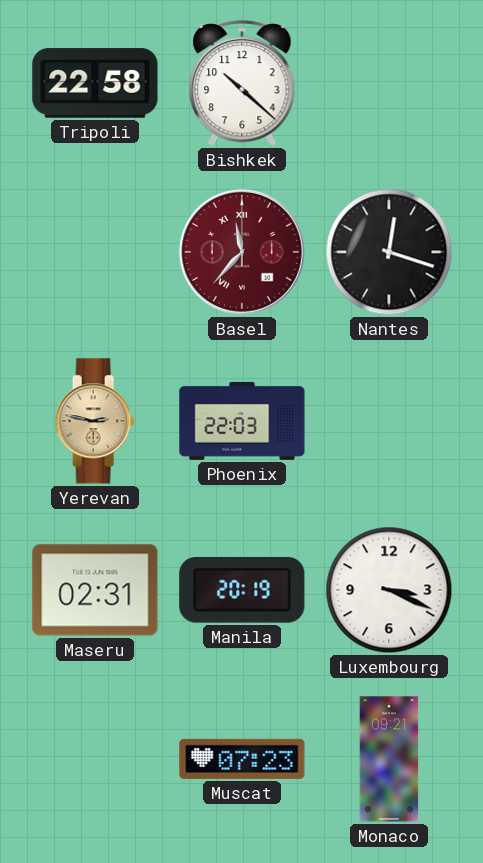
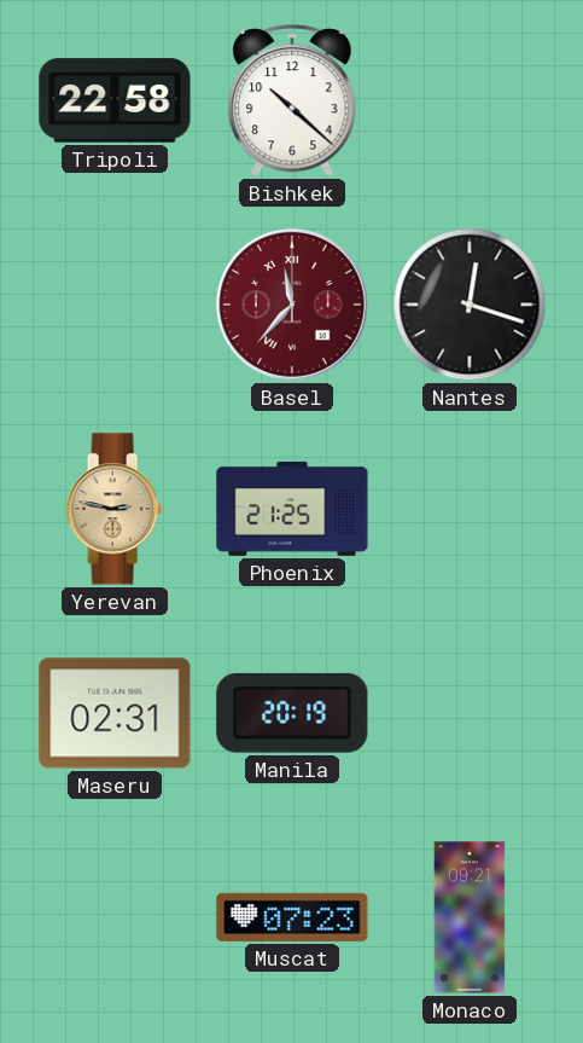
Phoenix: 22:03 -> 21:25 (292, 509)
Luxembourg: 3:19 -> none (389, 590)
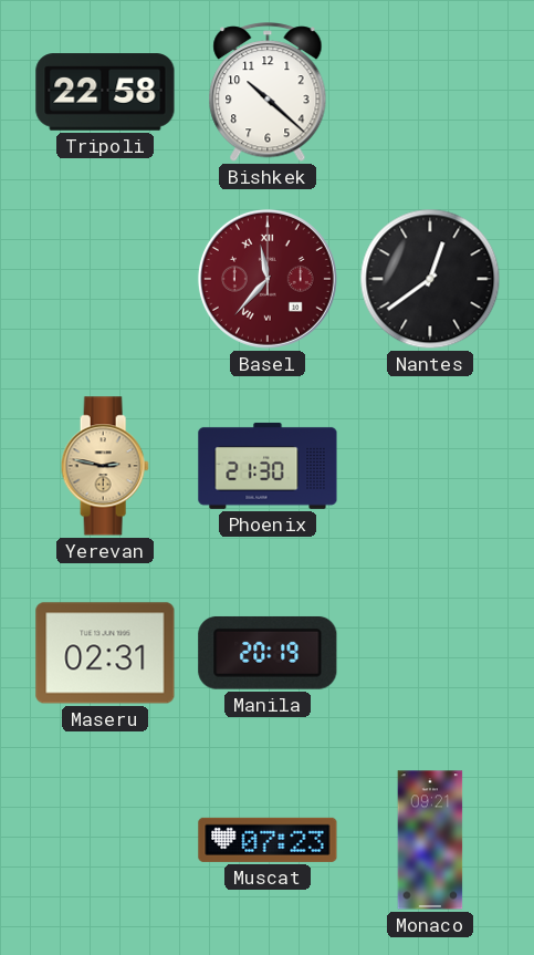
Nantes: 12:18 -> 12:39 (430, 279)
Phoenix: 21:25 -> 21:30 (268, 466)
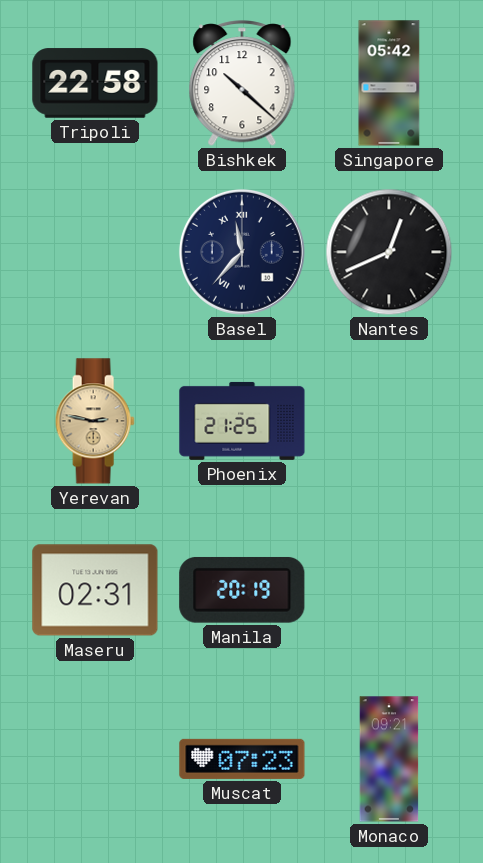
Singapore: none -> 05:42 (389, 83)
Basel dial: burgundy -> navy (242, 252)
Nantes: 12:39 -> 12:41 (389, 252)
Phoenix: 21:30 -> 21:25 (242, 421)
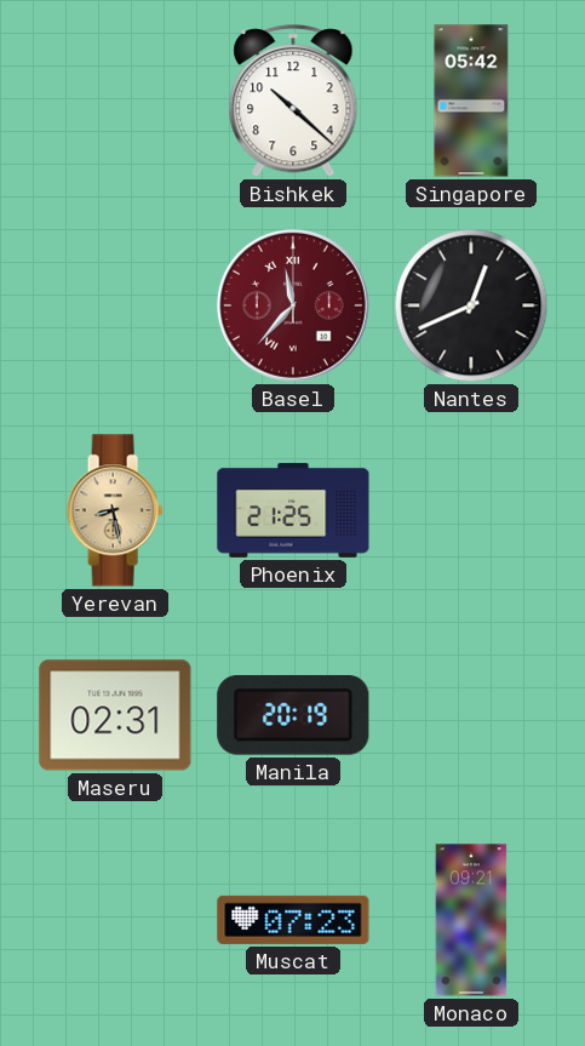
Tripoli: 22:58 -> none (95, 83)
Basel dial: navy -> burgundy (293, 305)
Yerevan: 2:47 -> 8:28 (115, 510)
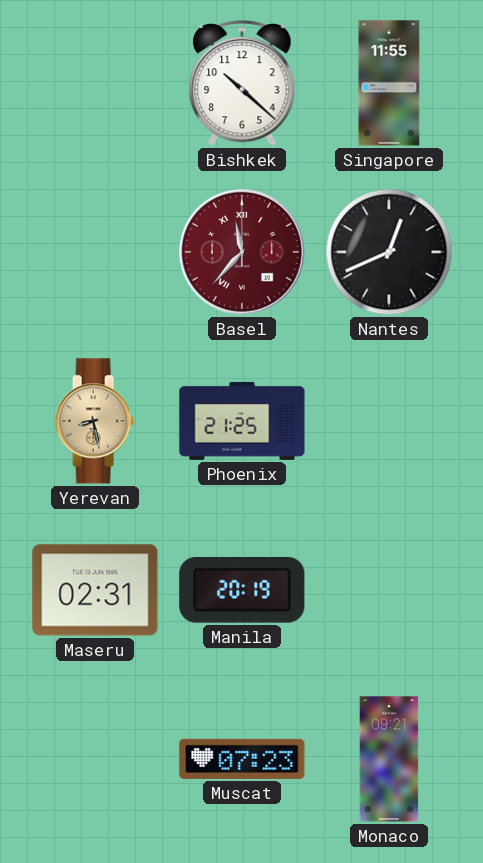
Singapore: 05:42 -> 11:55 (389, 83)
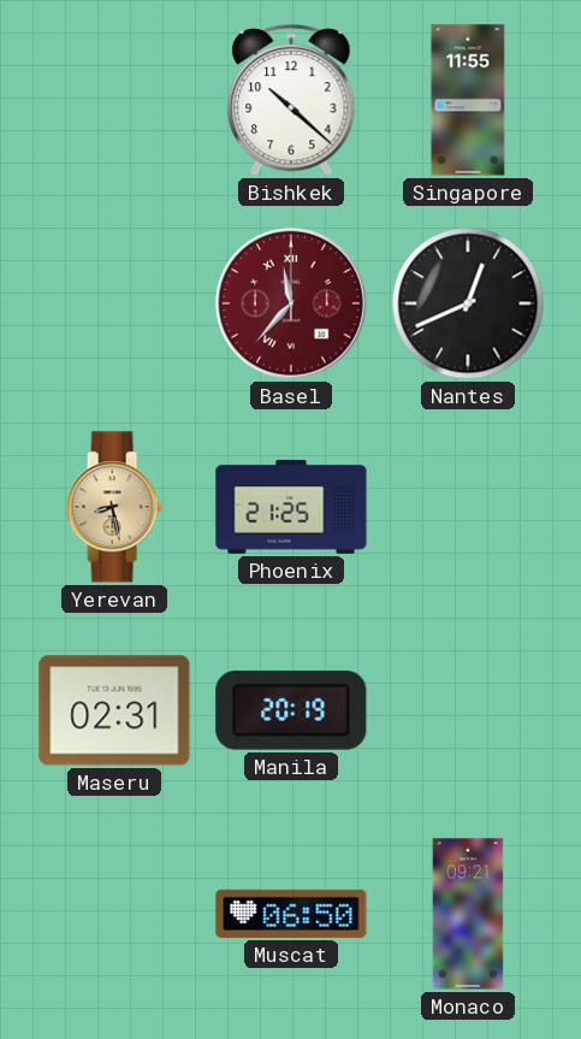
Muscat: 07:23 -> 06:50 (291, 914)
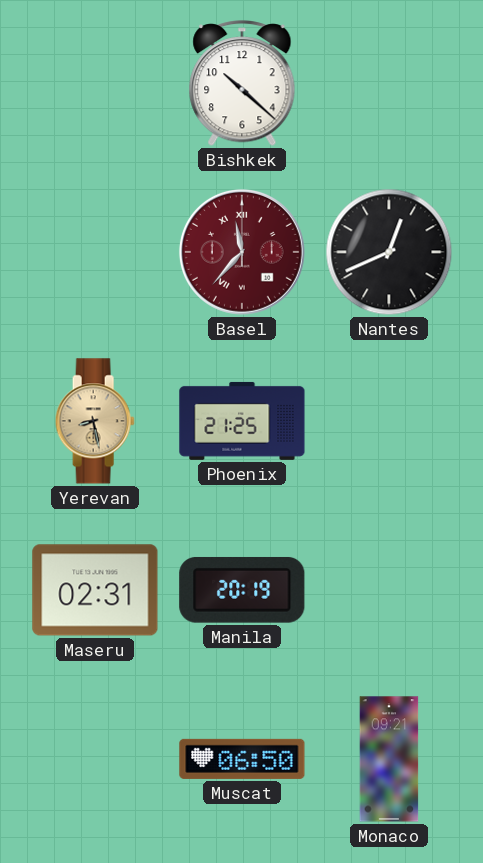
Singapore: 11:55 -> none (468, 100)
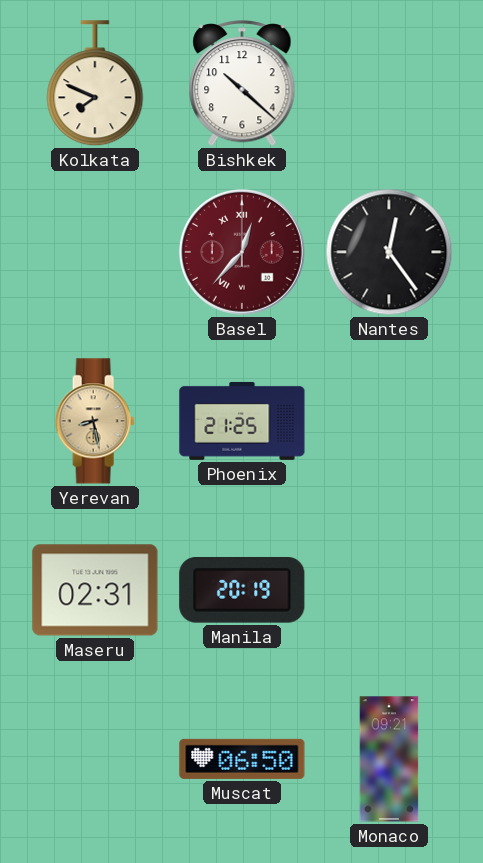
Kolkata: none -> 7:49 (95, 84)
Basel: 11:37 -> 12:37 (242, 252)
Nantes: 12:41 -> 12:24 (389, 252)
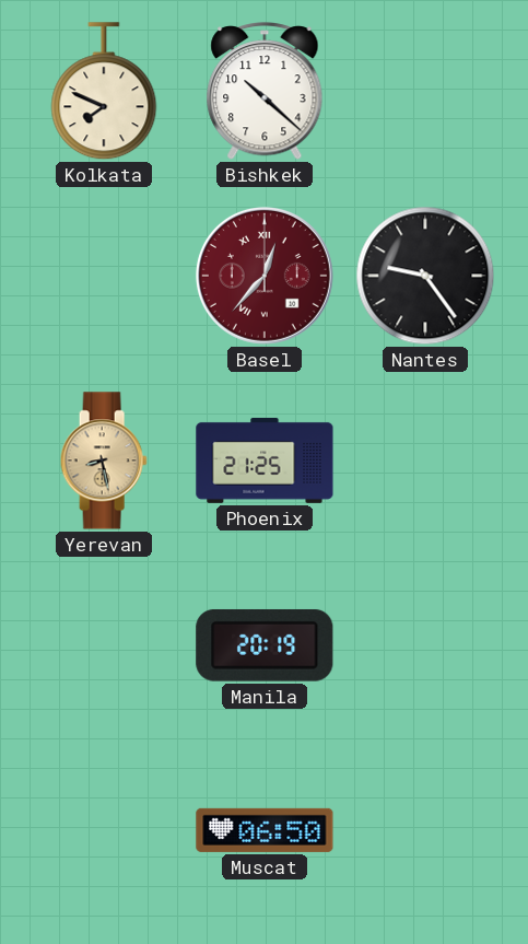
Nantes: 12:24 -> 9:24 (425, 276)
Maseru: 02:31 -> none (95, 590)
Monaco: 09:21 -> none (389, 759)
